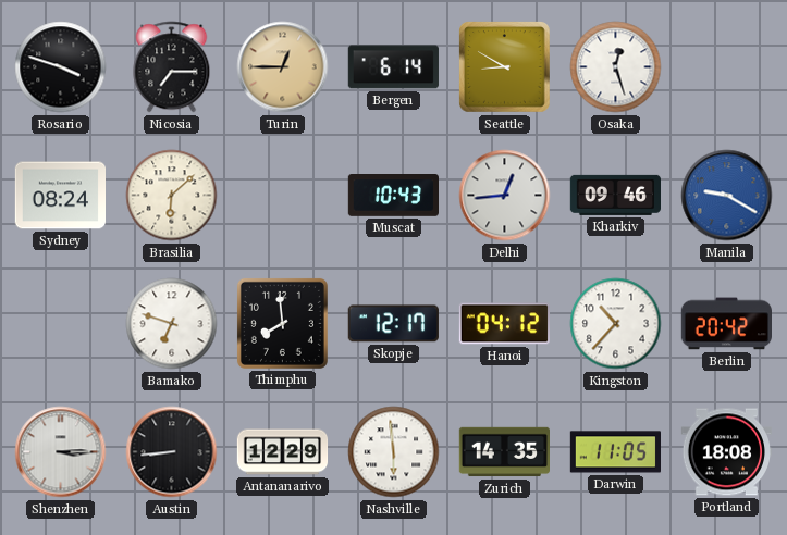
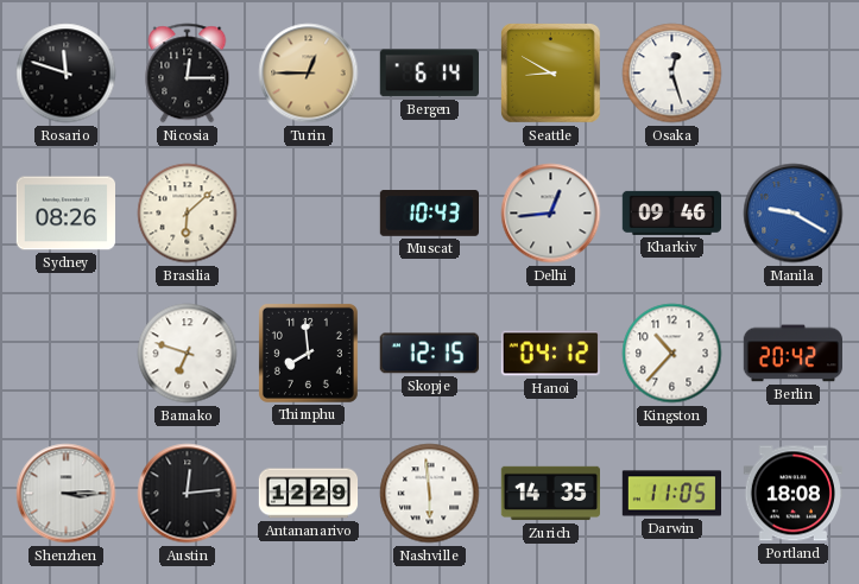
Rosario: 3:48 -> 11:48 (67, 74)
Nicosia: 7:15 -> 12:15 (188, 74)
Sydney: 08:24 -> 08:26 (65, 214)
Skopje: 12:17 -> 12:15 (429, 354)
Austin: 8:44 -> 12:14 (188, 494)
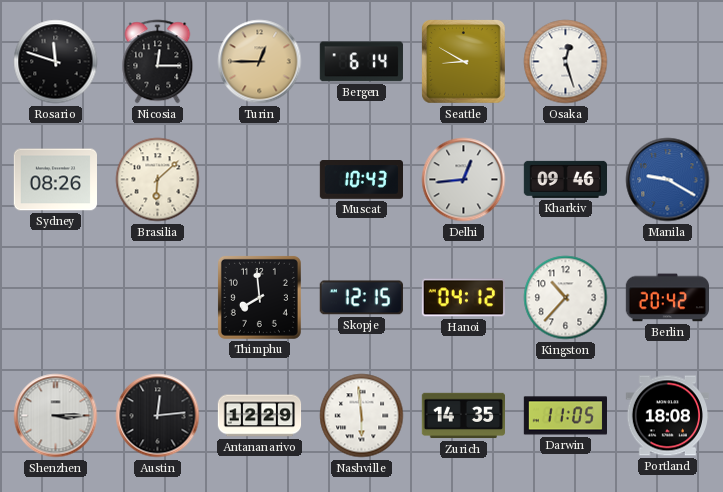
Bamako: 6:48 -> none (188, 354)
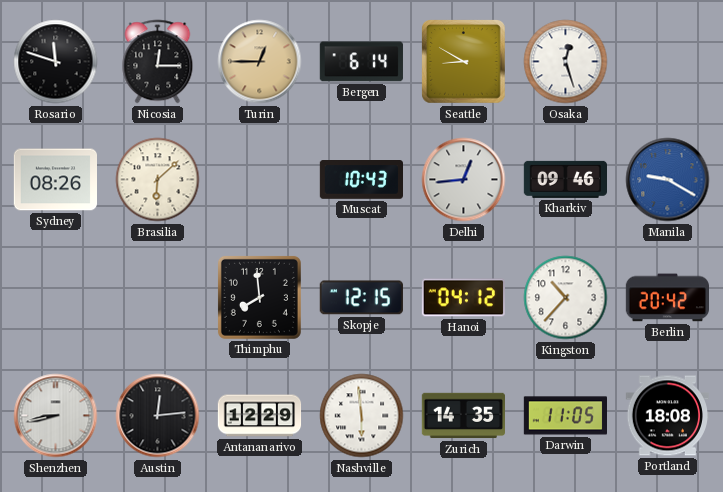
Shenzhen: 3:15 -> 8:43 (56, 416)
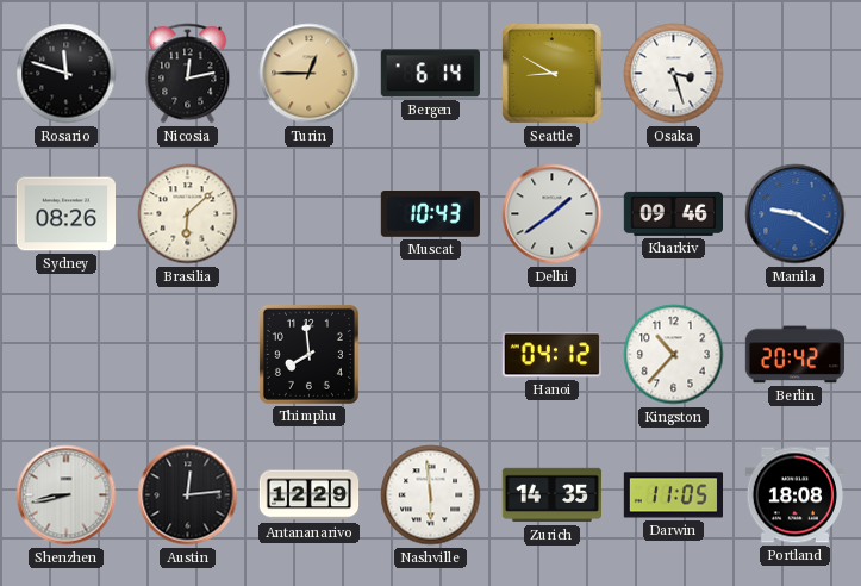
Nicosia: 12:15 -> 12:13 (188, 74)
Osaka: 12:27 -> 3:27 (674, 74)
Delhi: 12:44 -> 1:39 (553, 214)
Skopje: 12:15 -> none (361, 298)
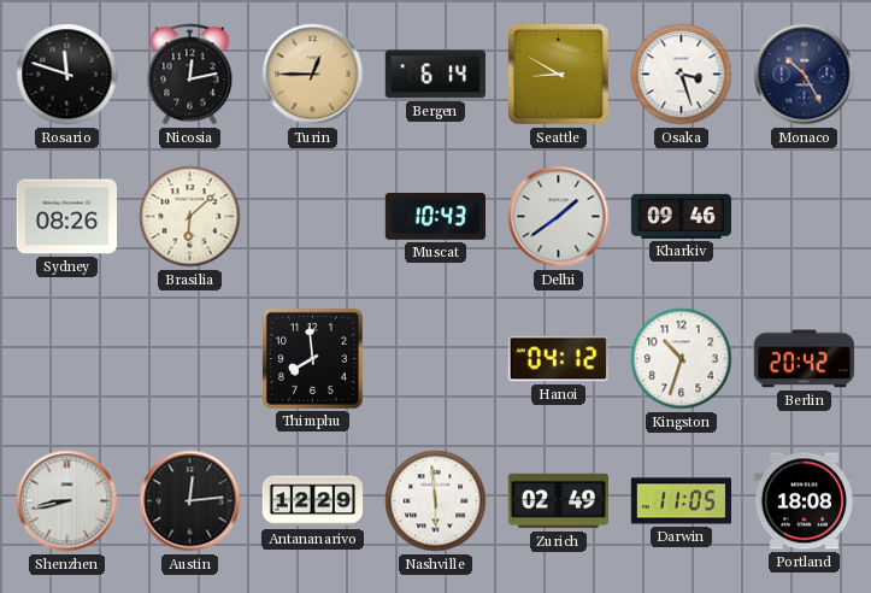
Monaco: none -> 10:25 (805, 75)
Manila: 9:20 -> none (796, 214)
Kingston: 10:37 -> 10:33 (682, 359)
Zurich: 14:35 -> 02:49 (558, 501)
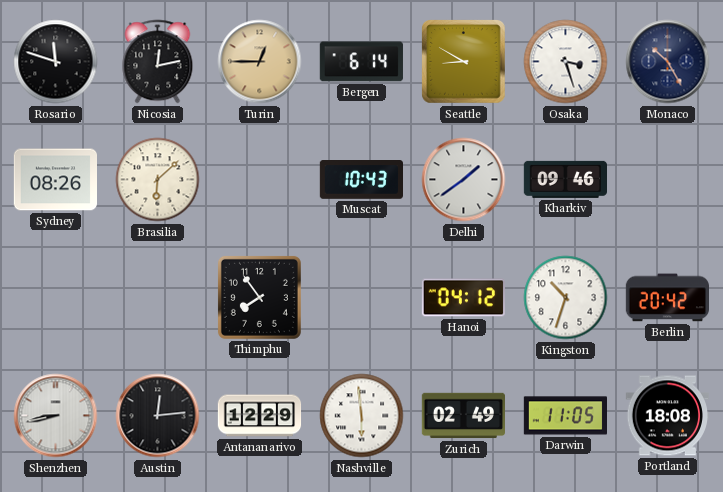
Thimphu: 7:59 -> 7:54 (259, 297)
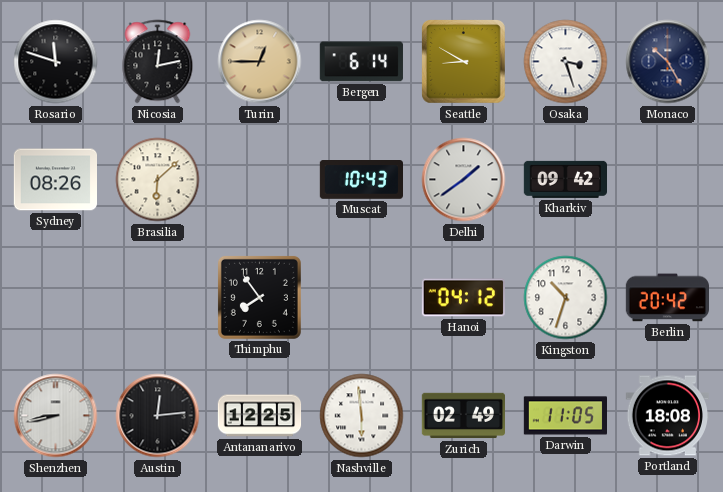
Kharkiv: 09:46 -> 09:42 (565, 179)
Antananarivo: 12:29 -> 12:25 (260, 416)
